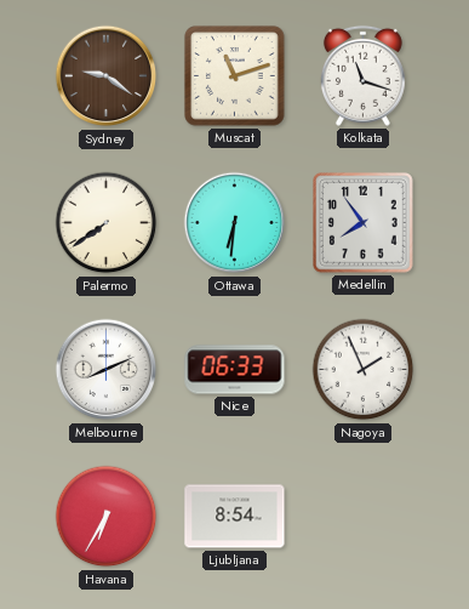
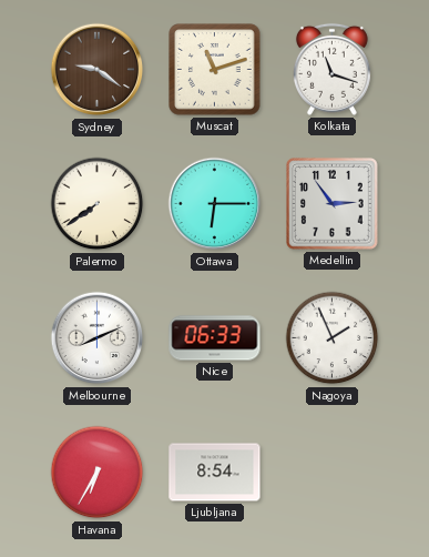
Ottawa: 6:31 -> 6:15 (215, 204)
Medellin: 7:54 -> 2:54 (333, 204)
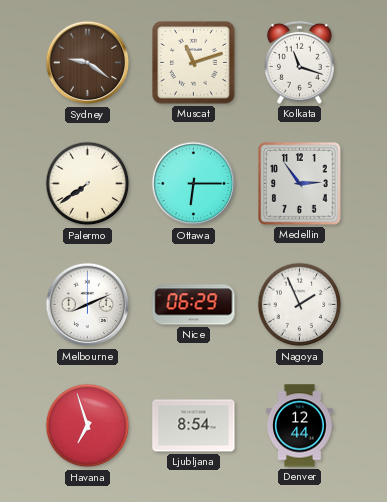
Nice: 06:33 -> 06:29 (194, 305)
Havana: 6:35 -> 6:57 (88, 426)
Denver: none -> 12:44 (300, 426)
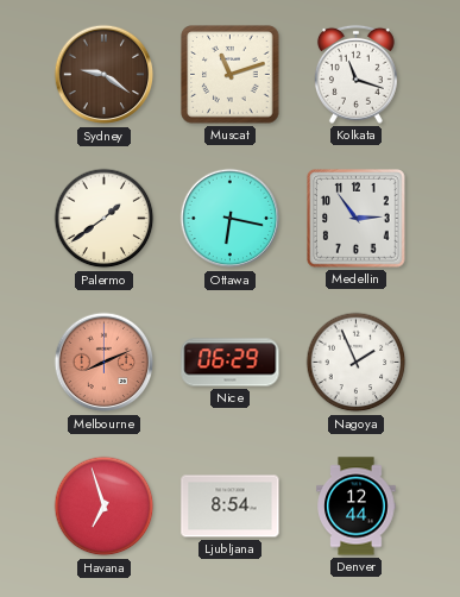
Palermo: 7:39 -> 1:39 (105, 219)
Ottawa: 6:15 -> 6:17 (231, 219)
Melbourne dial: white -> salmon (105, 363)
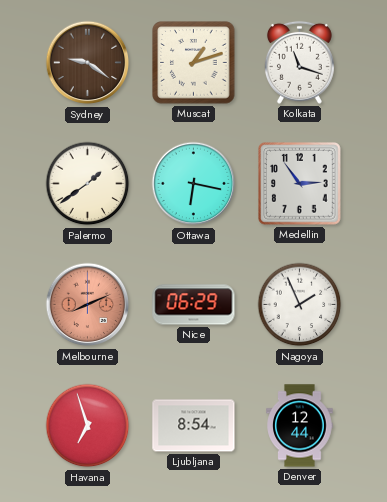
Muscat: 11:12 -> 1:12 (194, 63)
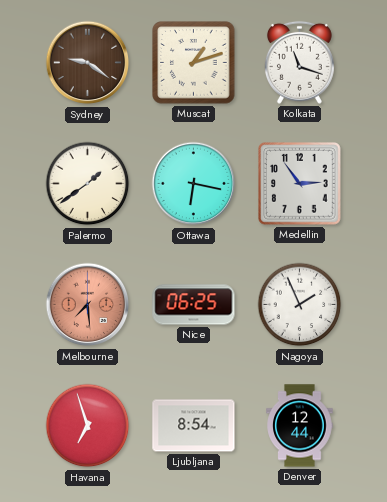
Melbourne: 8:11 -> 7:29 (88, 305)
Nice: 06:29 -> 06:25 (194, 305)
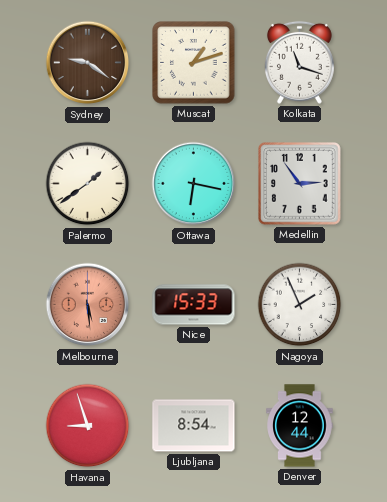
Melbourne: 7:29 -> 5:29 (88, 305)
Nice: 06:25 -> 15:33 (194, 305)
Havana: 6:57 -> 8:57 (88, 426)
